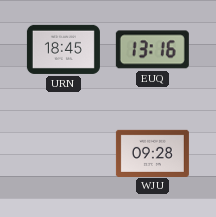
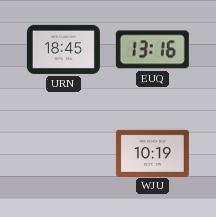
WJU: 09:28 -> 10:19 (152, 153)
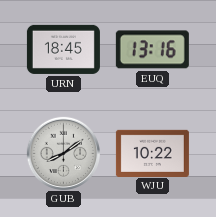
GUB: none -> 8:09 (63, 153)
WJU: 10:19 -> 10:22 (152, 153)
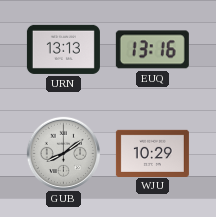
URN: 18:45 -> 13:13 (63, 49)
WJU: 10:22 -> 10:29 (152, 153)
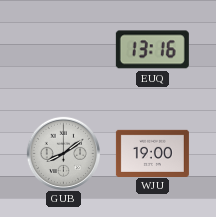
URN: 13:13 -> none (63, 49)
WJU: 10:29 -> 19:00 (152, 153)
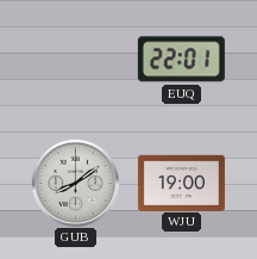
EUQ: 13:16 -> 22:01 (181, 60)
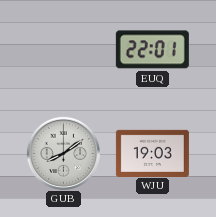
WJU: 19:00 -> 19:03 (152, 153)
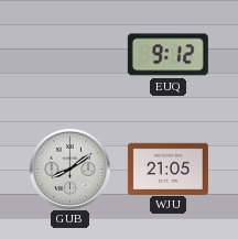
EUQ: 22:01 -> 9:12 (167, 55)
WJU: 19:03 -> 21:05 (167, 169)
